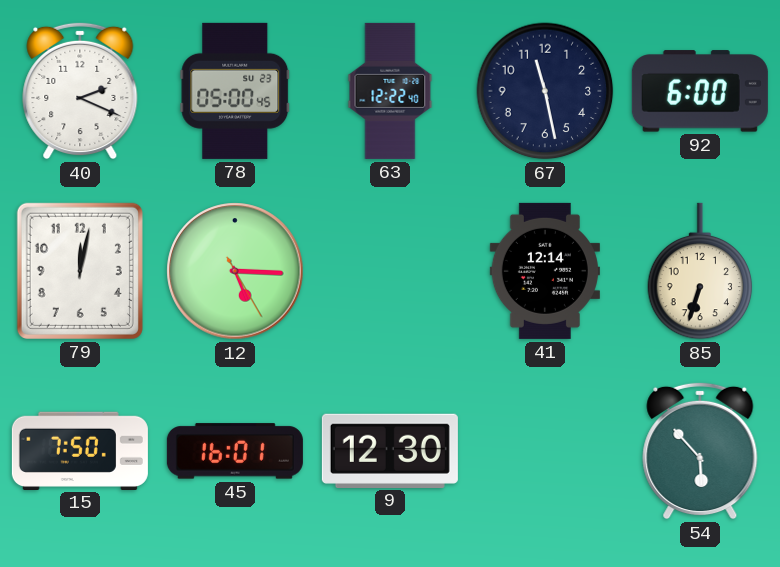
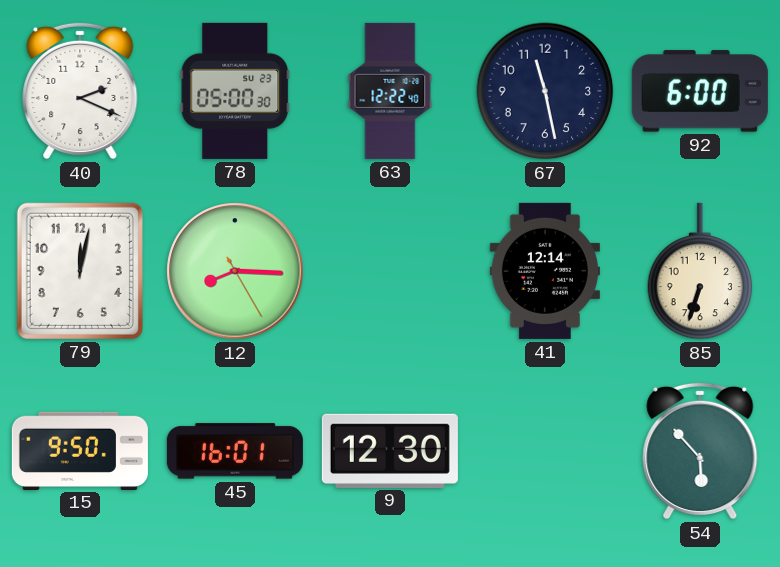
78: 05:00:45 -> 05:00:30 (235, 91)
12: 5:15 -> 8:15 (235, 271)
15: 7:50 -> 9:50 (80, 450)
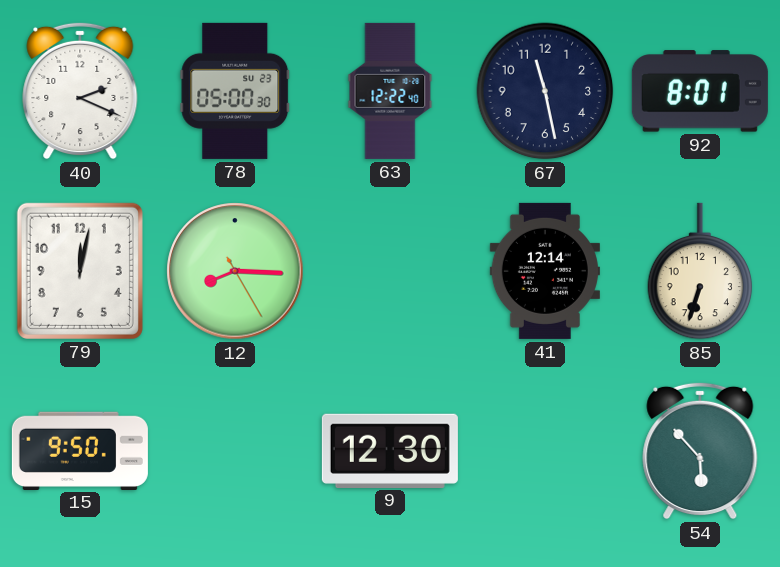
92: 6:00 -> 8:01 (700, 91)
45: 16:01 -> none (235, 451)
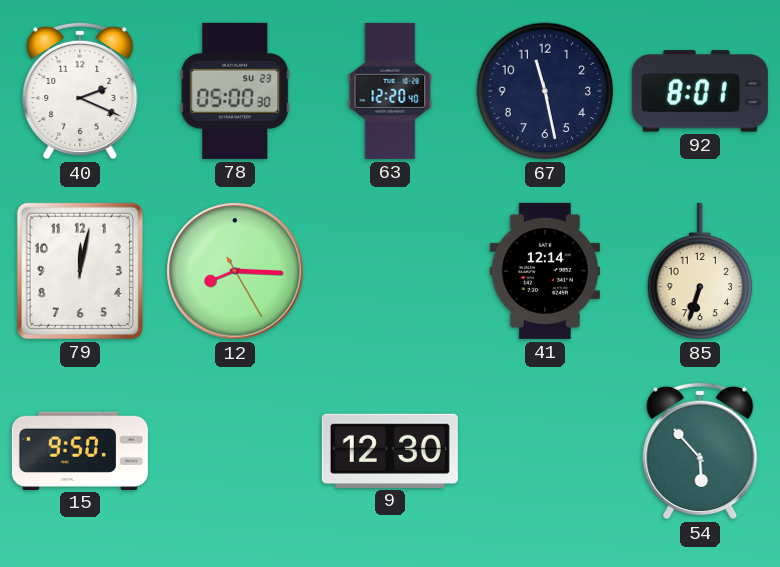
63: 12:22 -> 12:20 (390, 91)
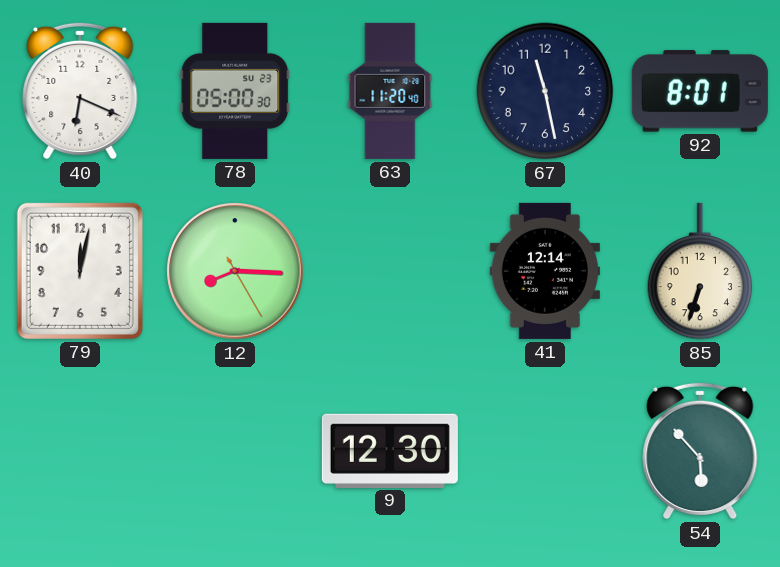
40: 2:19 -> 6:19 (80, 91)
63: 12:20 -> 11:20 (390, 91)
15: 9:50 -> none (80, 450)
